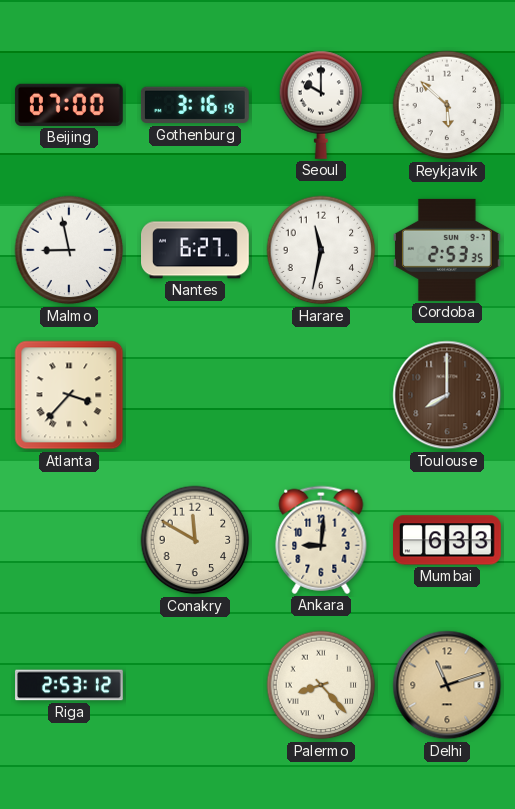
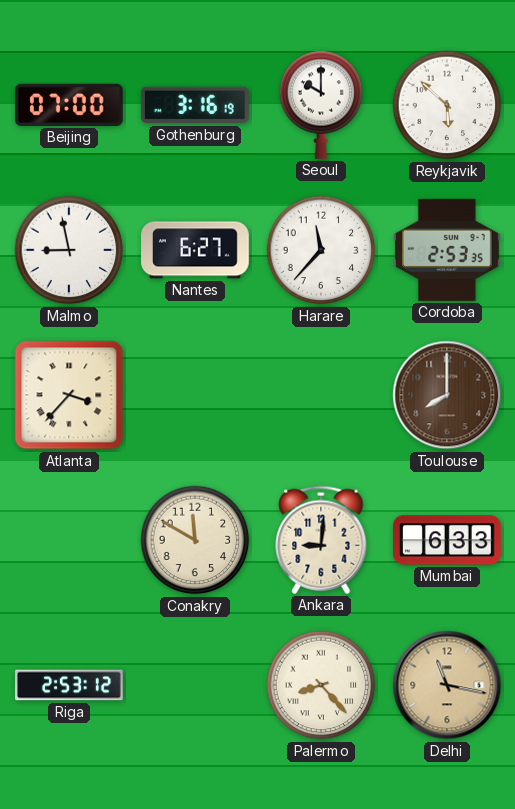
Harare: 11:32 -> 11:37 (321, 250)
Delhi: 11:12 -> 11:17 (447, 685)
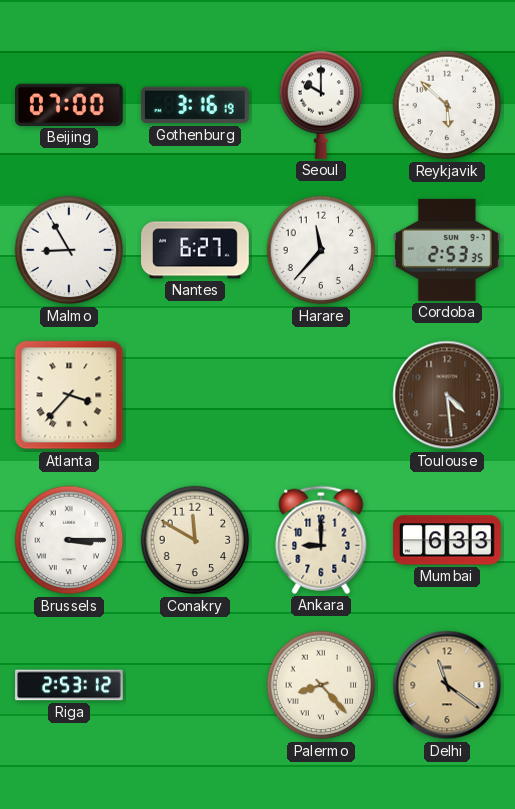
Malmo: 8:58 -> 8:55 (69, 250)
Toulouse: 8:00 -> 4:29 (447, 395)
Brussels: none -> 3:15 (69, 540)
Ankara: 9:01 -> 9:00 (321, 540)
Delhi: 11:17 -> 11:21 (447, 685)
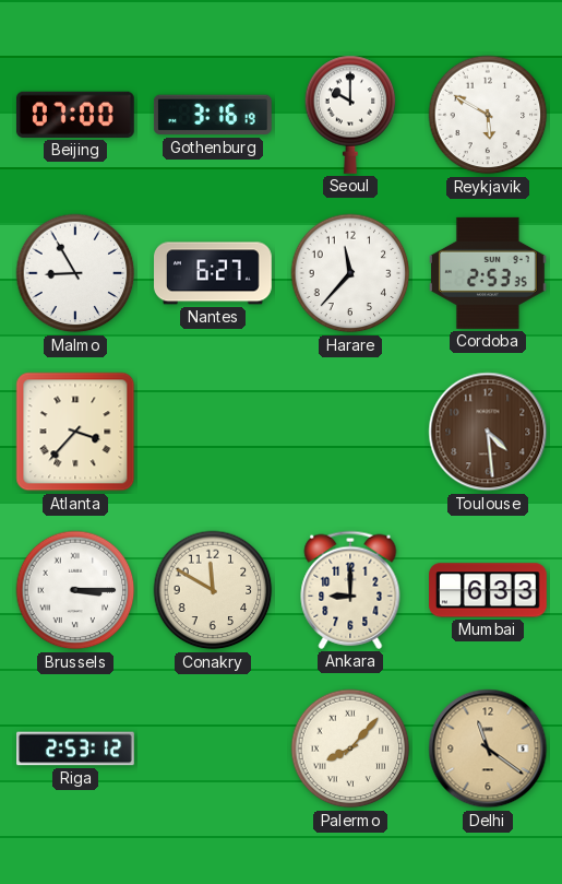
Reykjavik: 5:52 -> 5:50 (488, 115)
Palermo: 8:23 -> 8:07 (350, 749)
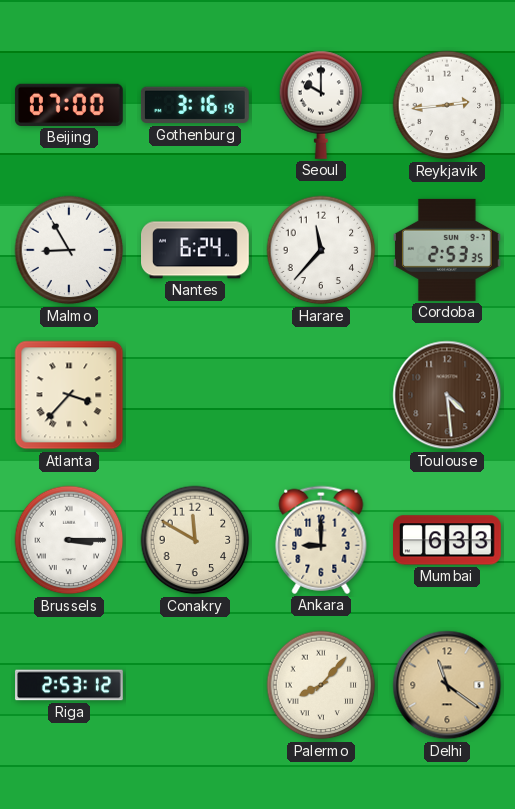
Reykjavik: 5:50 -> 2:44 (447, 105)
Nantes: 6:27 -> 6:24 (196, 250)
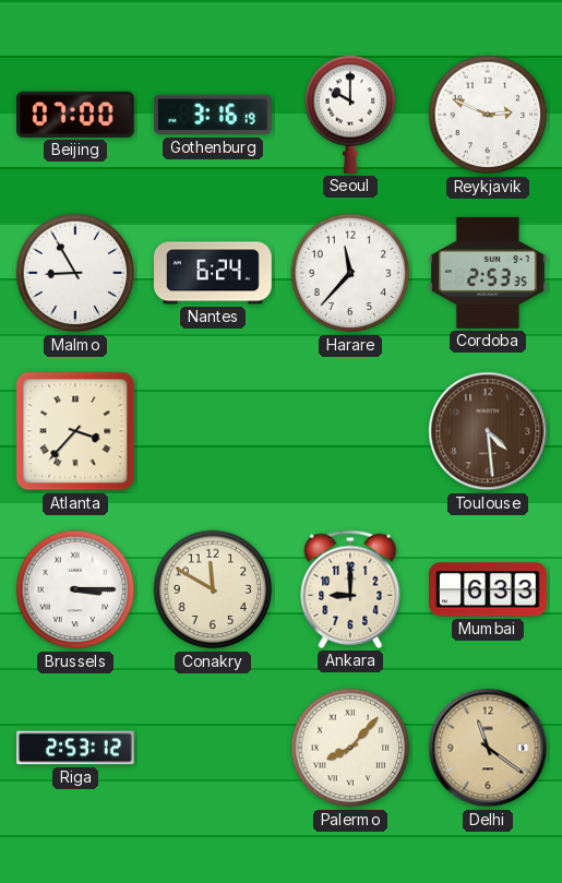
Reykjavik: 2:44 -> 2:49 (488, 115)
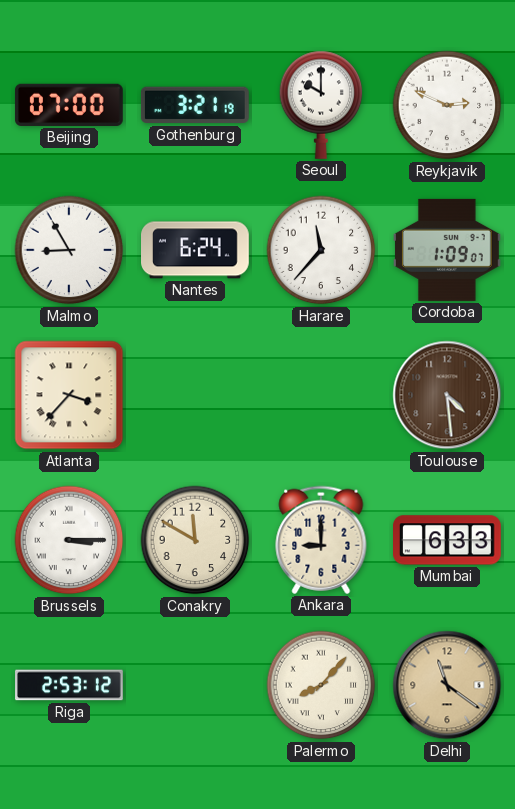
Gothenburg: 3:16 -> 3:21 (195, 105)
Cordoba: 2:53 -> 1:09 (447, 250)
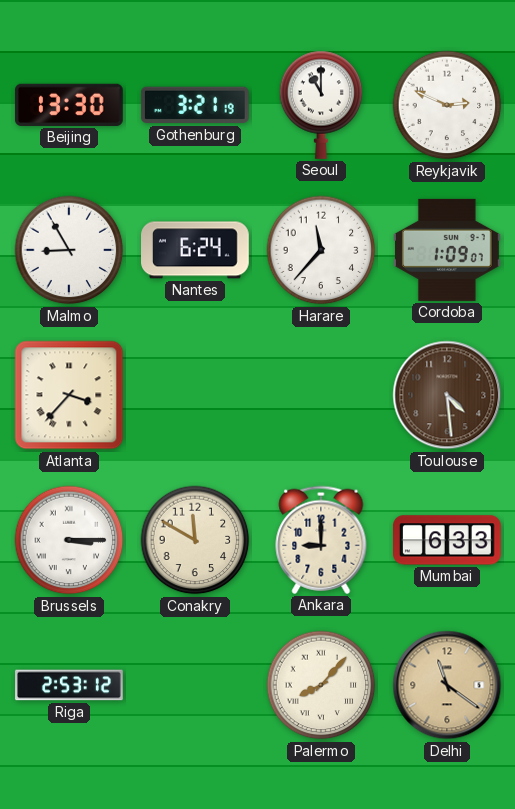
Beijing: 07:00 -> 13:30 (69, 105)
Seoul: 10:00 -> 11:00 (321, 105)
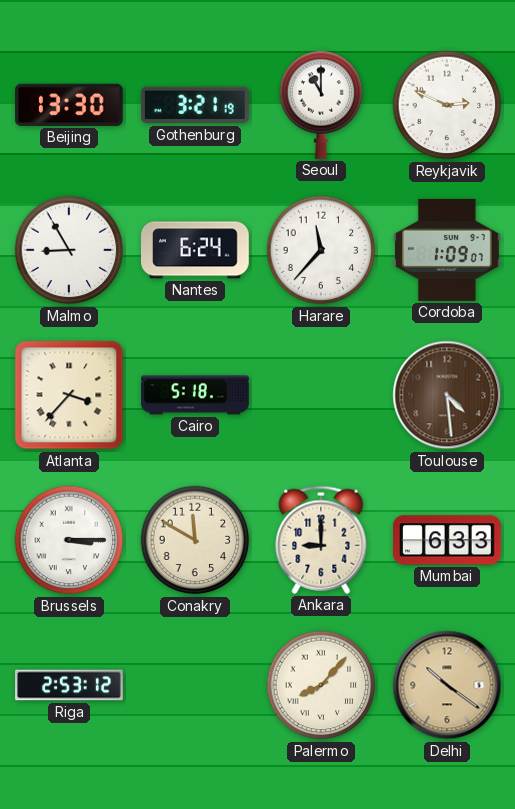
Cairo: none -> 5:18 (196, 395)
Delhi: 11:21 -> 10:21 (447, 685)
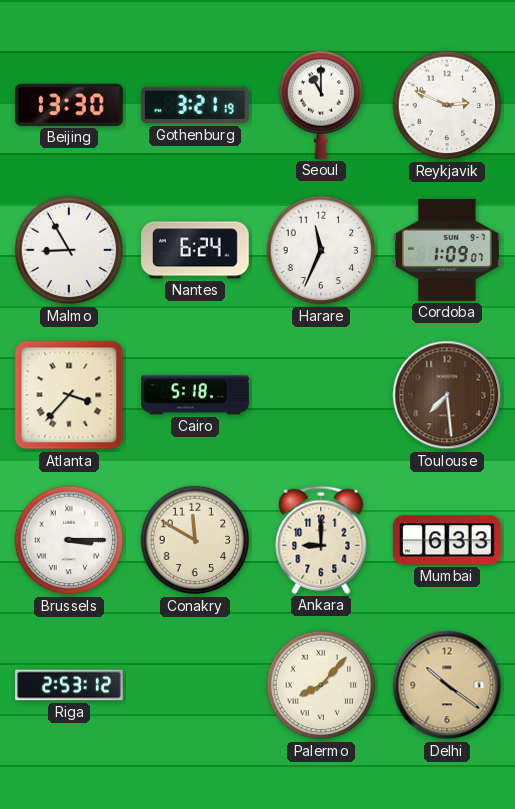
Harare: 11:37 -> 11:34 (321, 250)
Toulouse: 4:29 -> 7:29 (447, 395)
